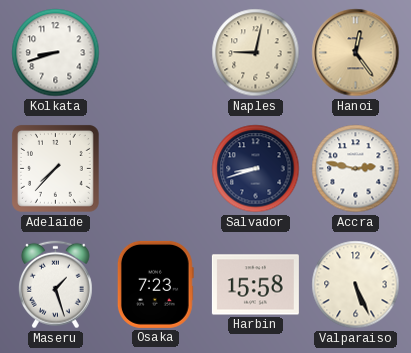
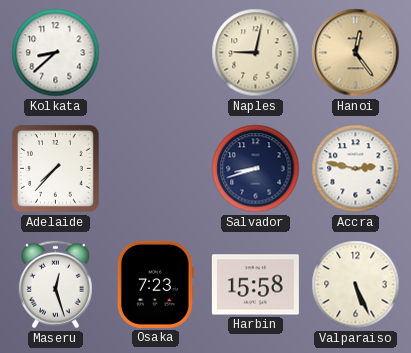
Kolkata: 8:42 -> 8:38 (56, 53)
Maseru: 1:27 -> 12:27 (55, 285)
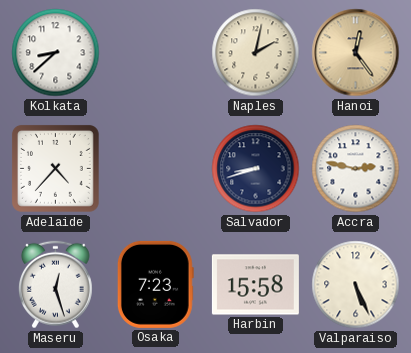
Naples: 9:02 -> 2:02 (256, 53)
Adelaide: 7:37 -> 4:37 (56, 169)
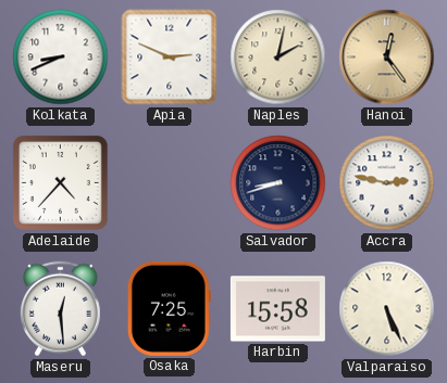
Kolkata: 8:38 -> 8:41 (61, 58)
Apia: none -> 2:49 (170, 58)
Maseru: 12:27 -> 12:29 (60, 309)
Osaka: 7:23 -> 7:25 (169, 308)
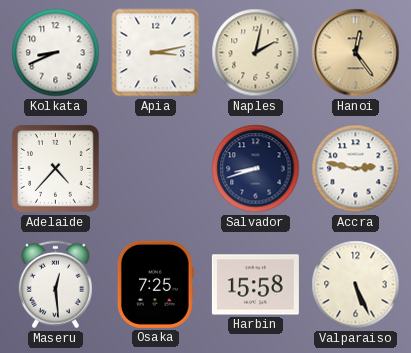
Apia: 2:49 -> 3:13 (156, 53)
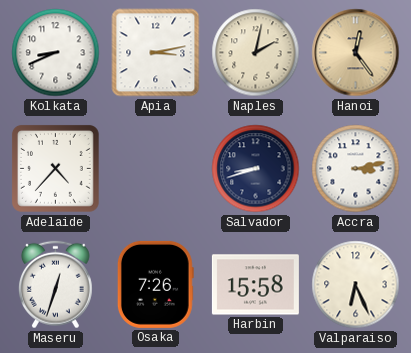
Accra: 2:47 -> 3:13 (356, 169)
Maseru: 12:29 -> 12:33 (55, 285)
Osaka: 7:25 -> 7:26 (155, 284)
Valparaiso: 5:26 -> 6:26 (356, 285)
